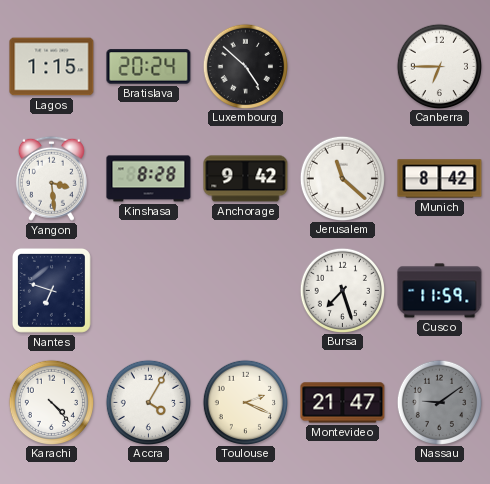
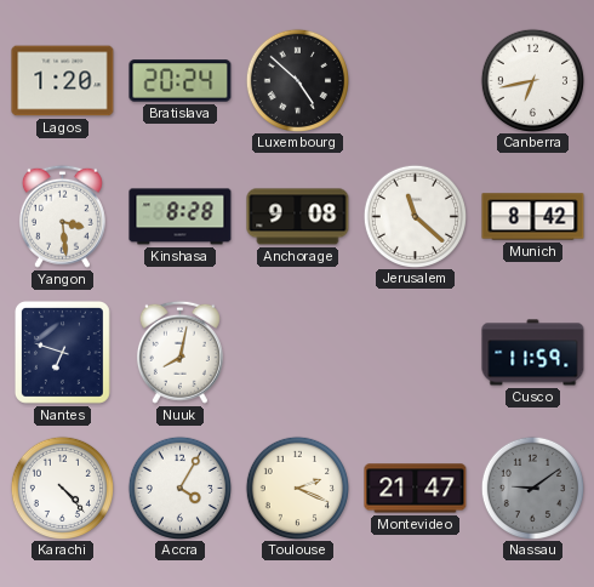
Lagos: 1:15 -> 1:20 (63, 81)
Canberra: 6:45 -> 6:43 (532, 80)
Anchorage: 9:42 -> 9:08 (298, 217)
Nuuk: none -> 8:02 (179, 352)
Bursa: 7:27 -> none (342, 290)
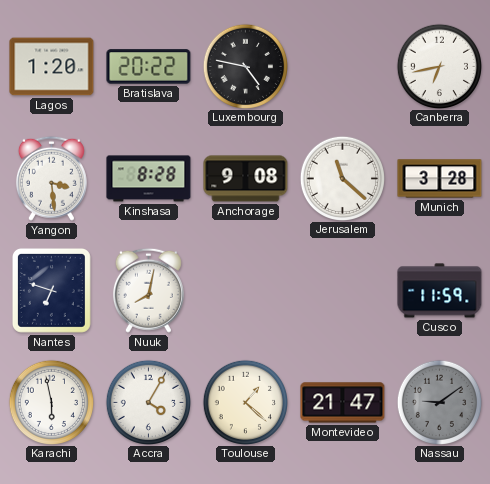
Bratislava: 20:24 -> 20:22 (149, 67)
Luxembourg: 4:52 -> 4:47 (245, 66)
Munich: 8:42 -> 3:28 (440, 179)
Karachi: 4:23 -> 5:58 (51, 402)
Toulouse: 2:19 -> 1:22 (245, 402)
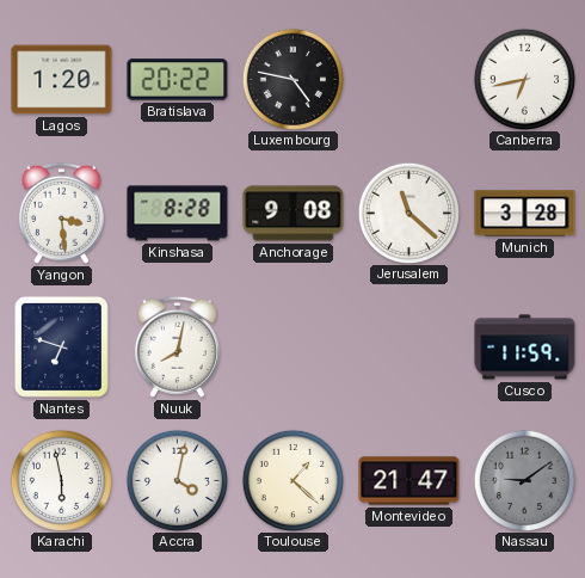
Accra: 4:05 -> 4:02 (177, 480)
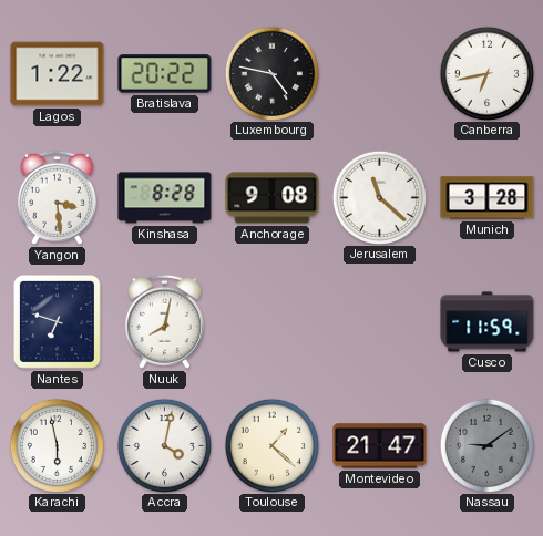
Lagos: 1:20 -> 1:22 (58, 74)
